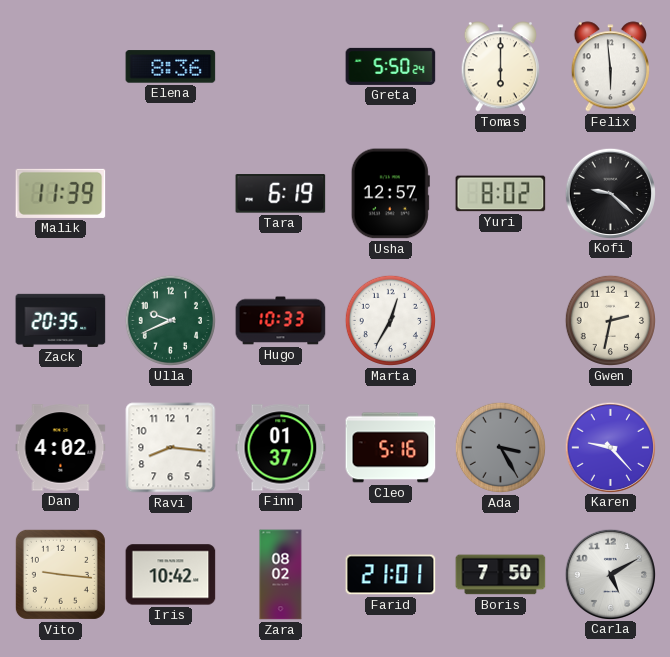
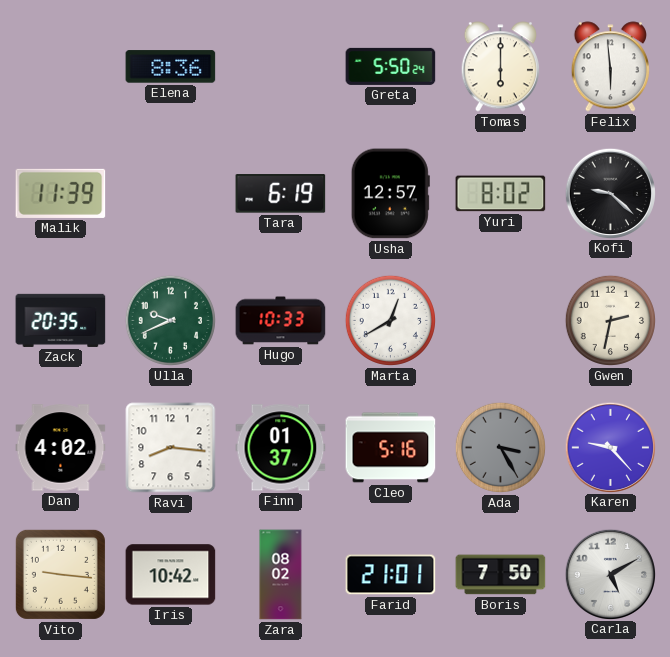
Marta: 12:35 -> 12:40 (390, 320)
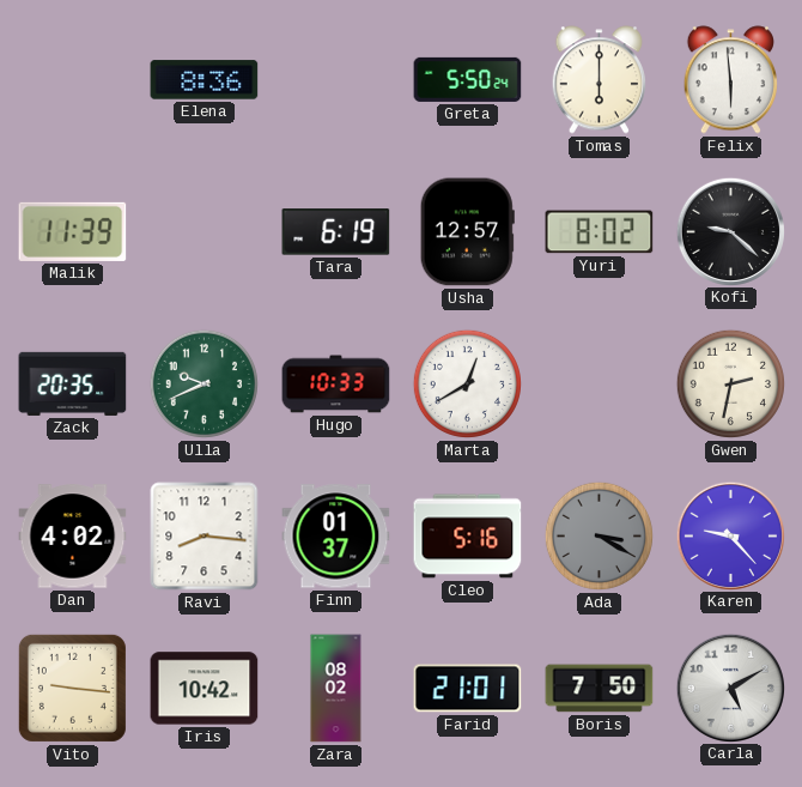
Ada: 3:25 -> 3:20 (599, 535)
